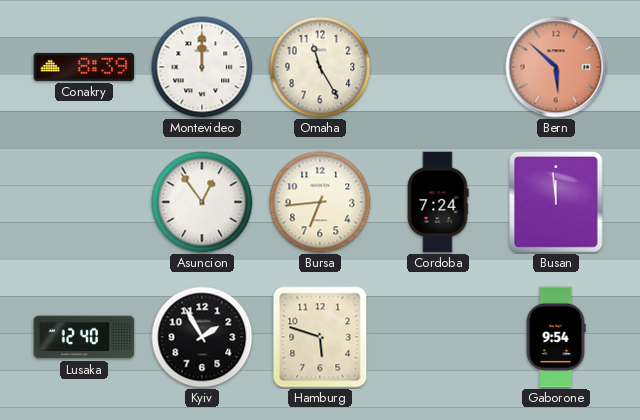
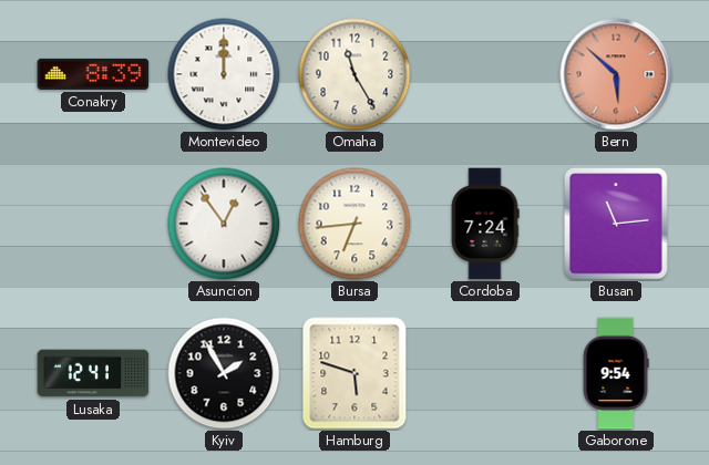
Busan: 11:59 -> 11:14 (616, 224)
Lusaka: 12:40 -> 12:41 (93, 373)
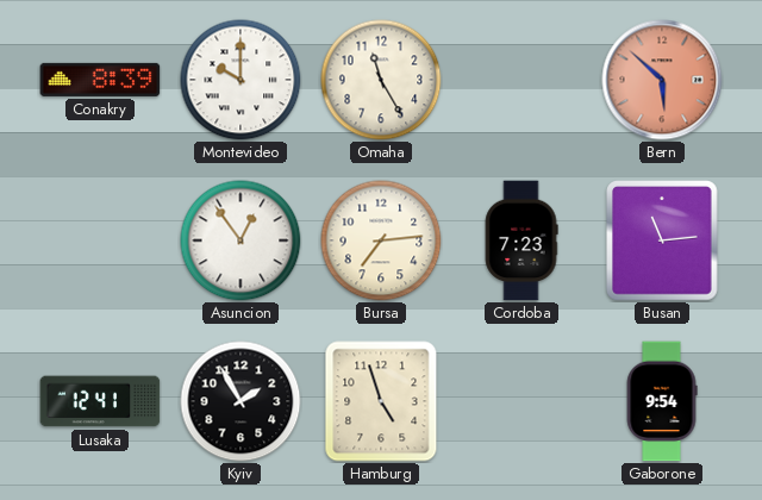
Montevideo: 12:00 -> 10:00 (241, 80)
Bursa: 6:44 -> 7:14 (381, 240)
Cordoba: 7:24 -> 7:23 (521, 240)
Hamburg: 5:48 -> 4:57 (381, 401)
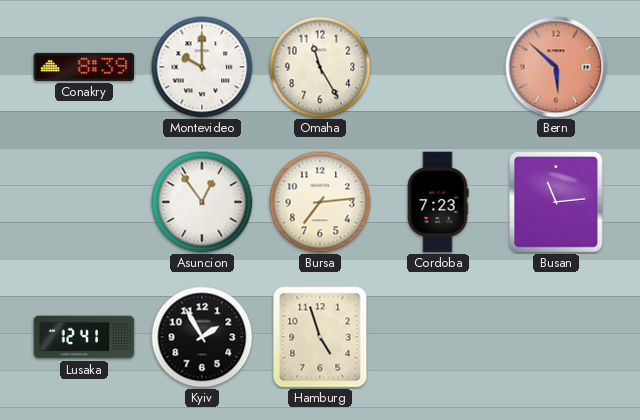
Gaborone: 9:54 -> none (662, 401)
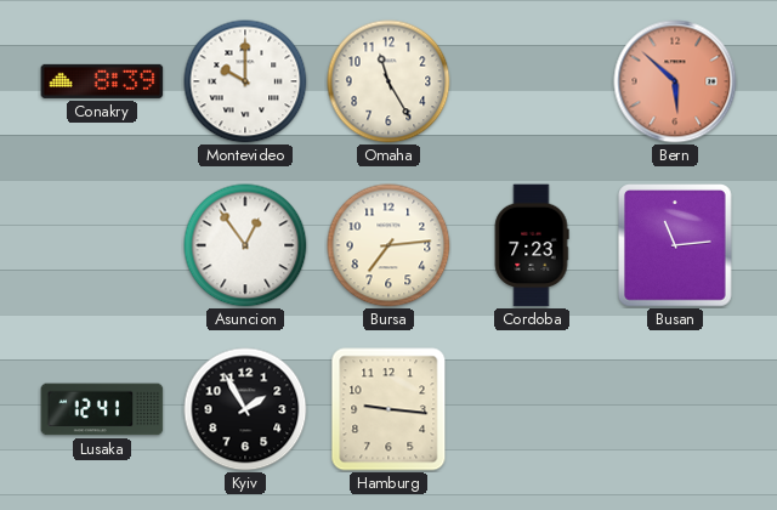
Hamburg: 4:57 -> 9:16 (388, 409)
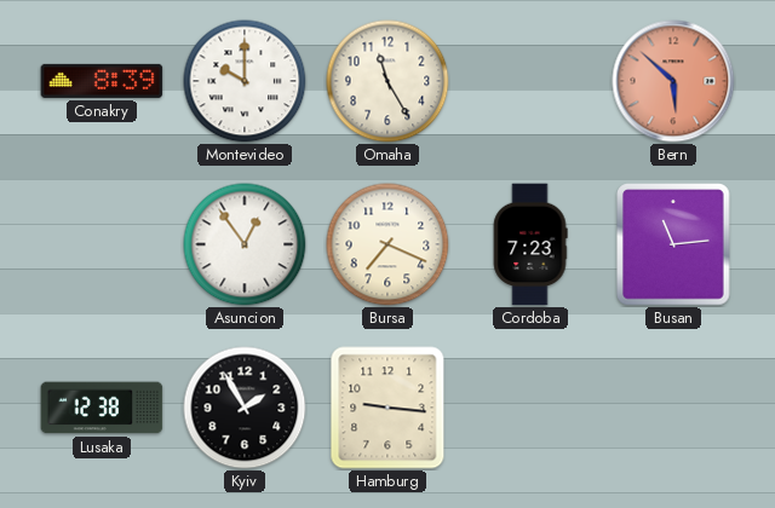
Bursa: 7:14 -> 7:19 (387, 244)
Lusaka: 12:41 -> 12:38 (102, 408)
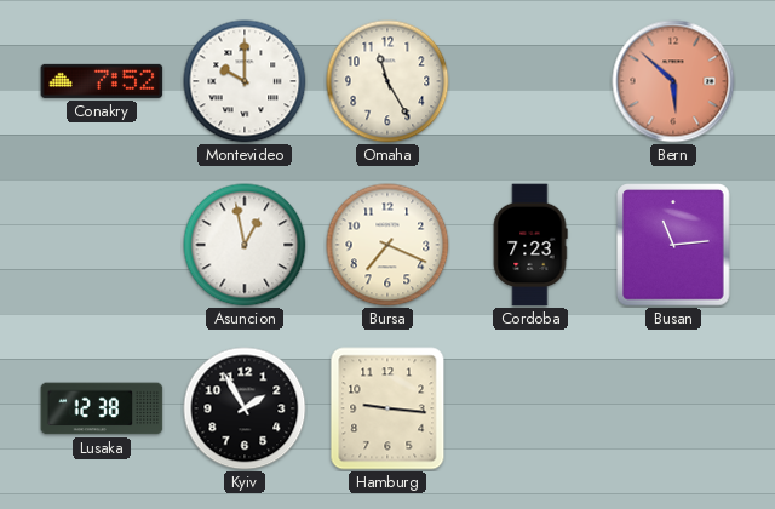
Conakry: 8:39 -> 7:52 (102, 81)
Asuncion: 12:54 -> 12:58 (245, 245)
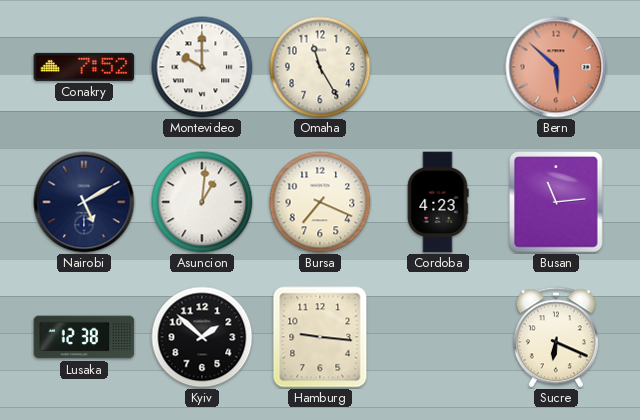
Nairobi: none -> 5:10 (84, 202)
Asuncion: 12:58 -> 1:01 (202, 202)
Cordoba: 7:23 -> 4:23 (438, 202)
Kyiv: 1:55 -> 1:52 (202, 337)
Sucre: none -> 6:19 (556, 337)
